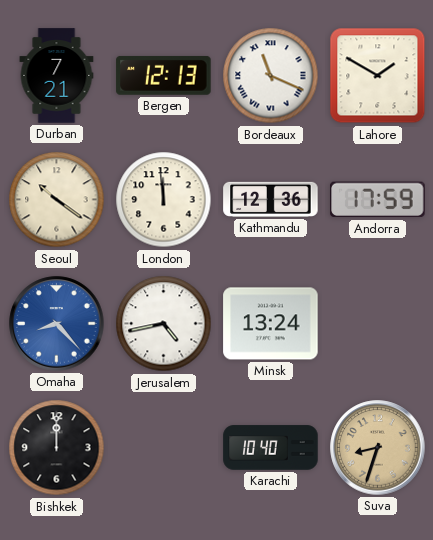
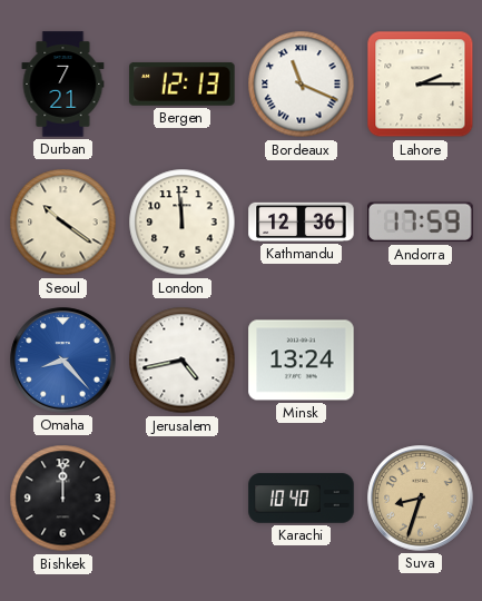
Lahore: 1:50 -> 2:15 (421, 85)
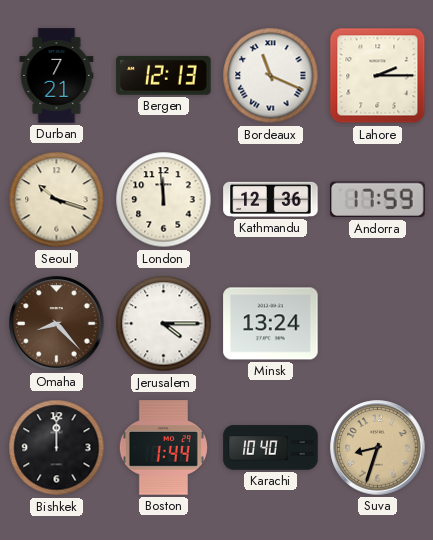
Seoul: 10:21 -> 10:18 (57, 200)
Omaha dial: blue -> brown (57, 324)
Jerusalem: 4:43 -> 4:15 (164, 324)
Boston: none -> 1:44 (163, 448)
